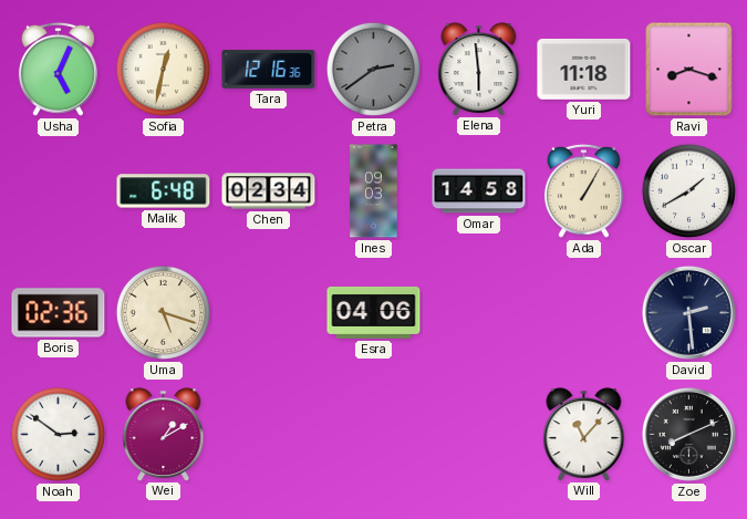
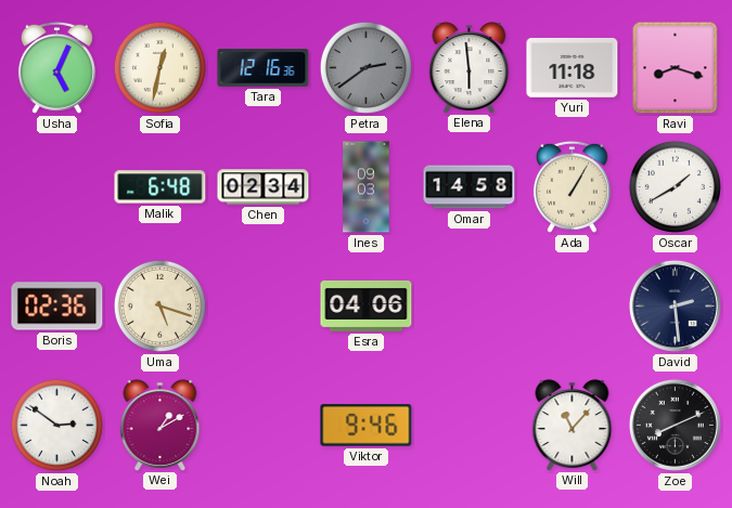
Viktor: none -> 9:46 (367, 426)
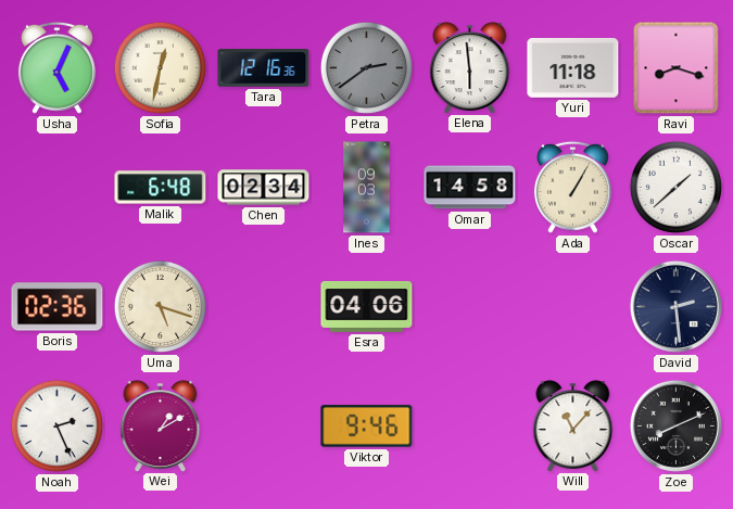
Oscar: 1:40 -> 1:38 (675, 187)
Noah: 2:51 -> 2:26 (56, 425)
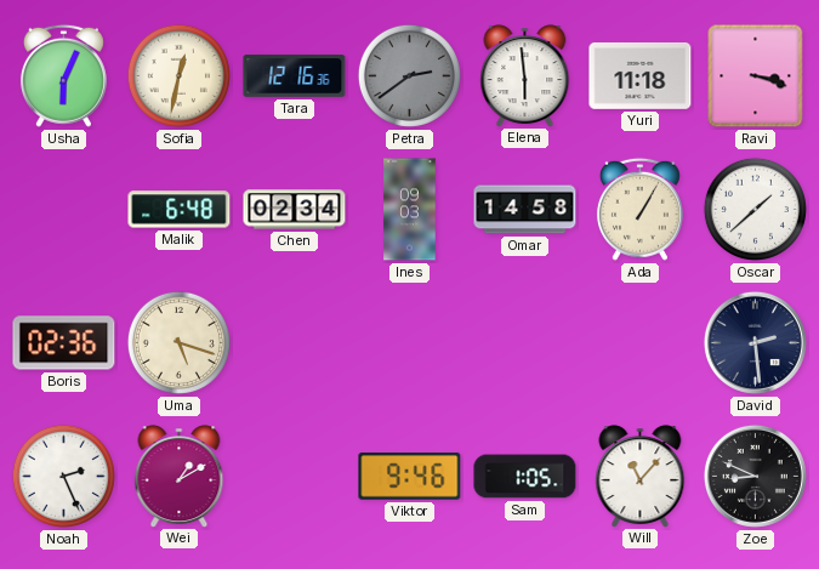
Usha: 5:04 -> 6:04 (63, 75)
Ravi: 8:18 -> 3:18 (756, 76)
Esra: 04:06 -> none (367, 306)
Sam: none -> 1:05 (525, 477)
Zoe: 8:11 -> 8:49 (755, 476)
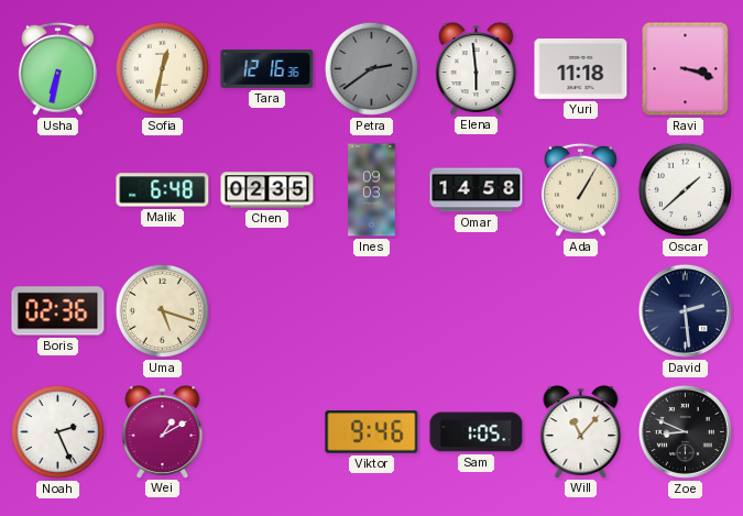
Usha: 6:04 -> 6:32 (57, 68)
Chen: 02:34 -> 02:35 (267, 190)
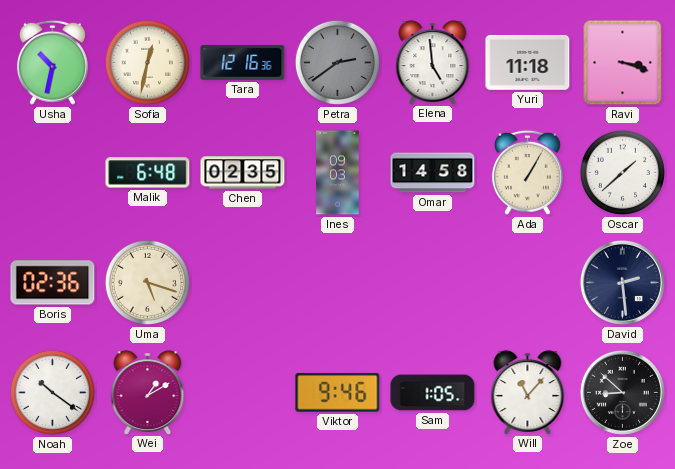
Usha: 6:32 -> 10:32 (52, 62)
Elena: 5:59 -> 4:59 (433, 62)
Noah: 2:26 -> 10:21 (52, 392)
Zoe: 8:49 -> 8:52 (622, 392)
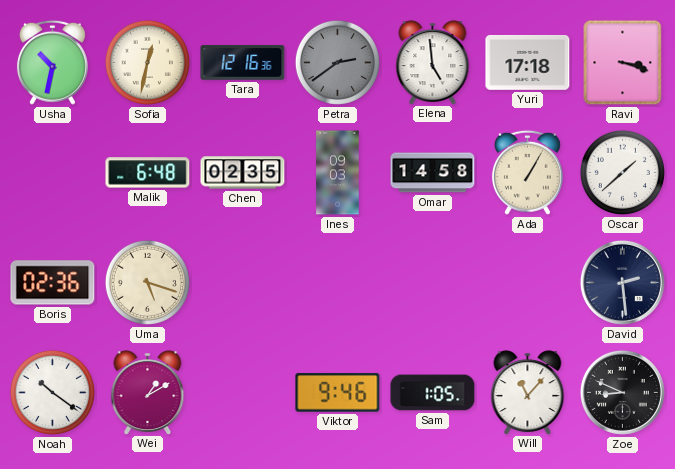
Yuri: 11:18 -> 17:18 (528, 62)
Zoe: 8:52 -> 8:49 (622, 392)
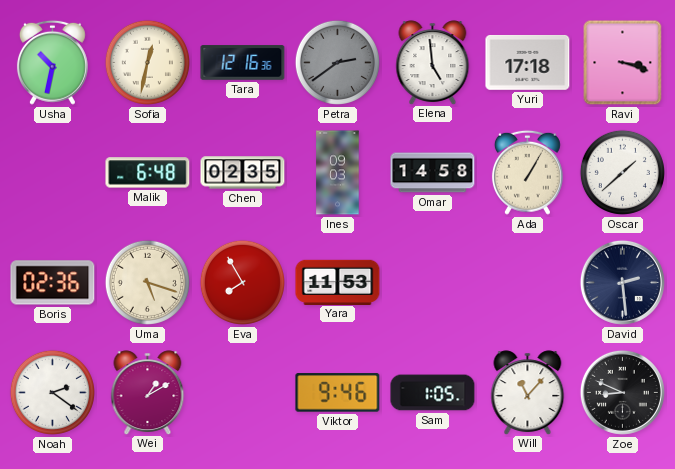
Eva: none -> 7:55 (242, 282)
Yara: none -> 11:53 (338, 282)
Noah: 10:21 -> 2:21 (52, 392)
